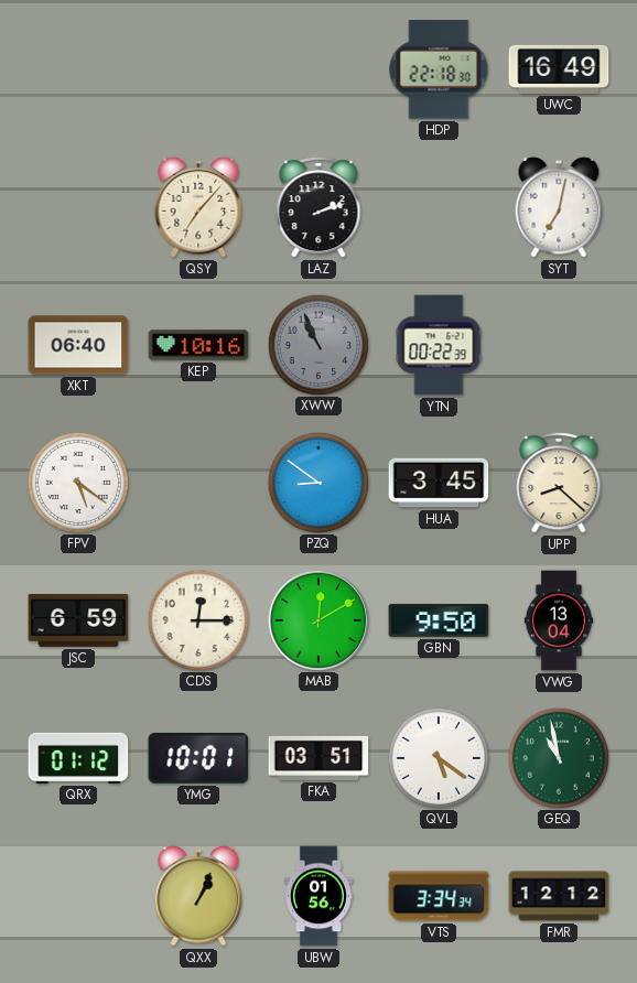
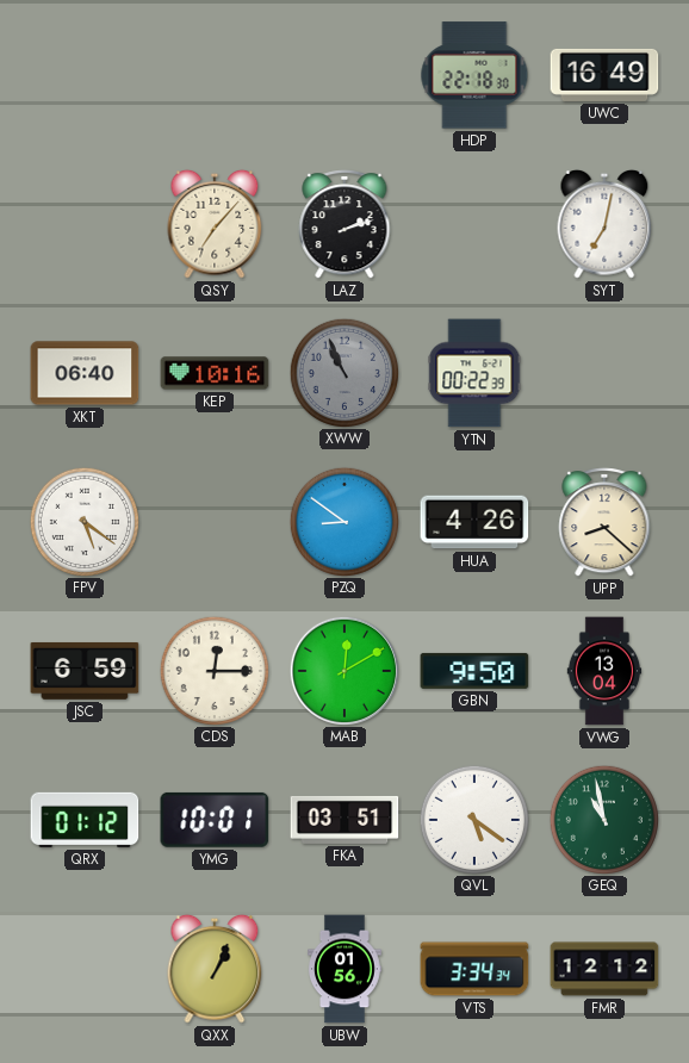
HUA: 3:45 -> 4:26 (474, 522)
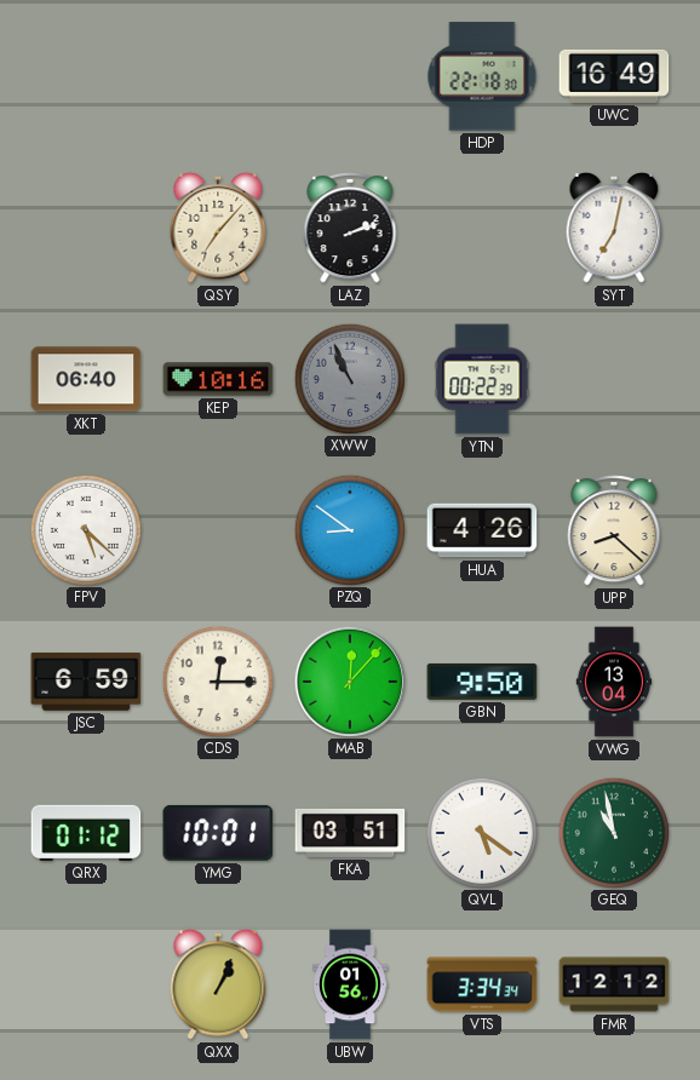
FPV: 5:21 -> 5:22 (85, 529)
MAB: 12:10 -> 12:07 (349, 680)
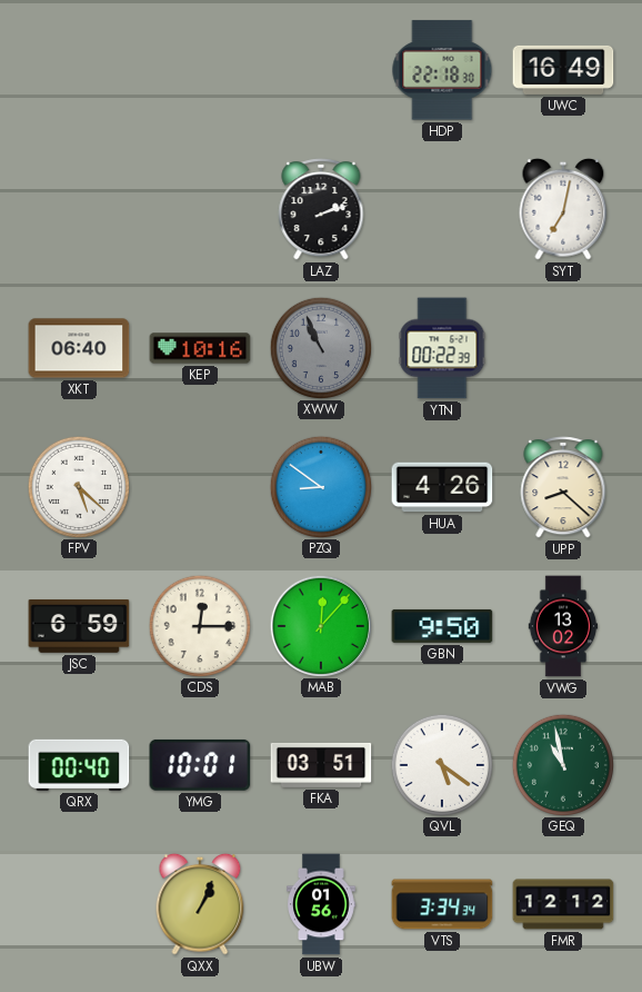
QSY: 7:07 -> none (218, 228)
VWG: 13:04 -> 13:02 (563, 626)
QRX: 01:12 -> 00:40 (79, 765)
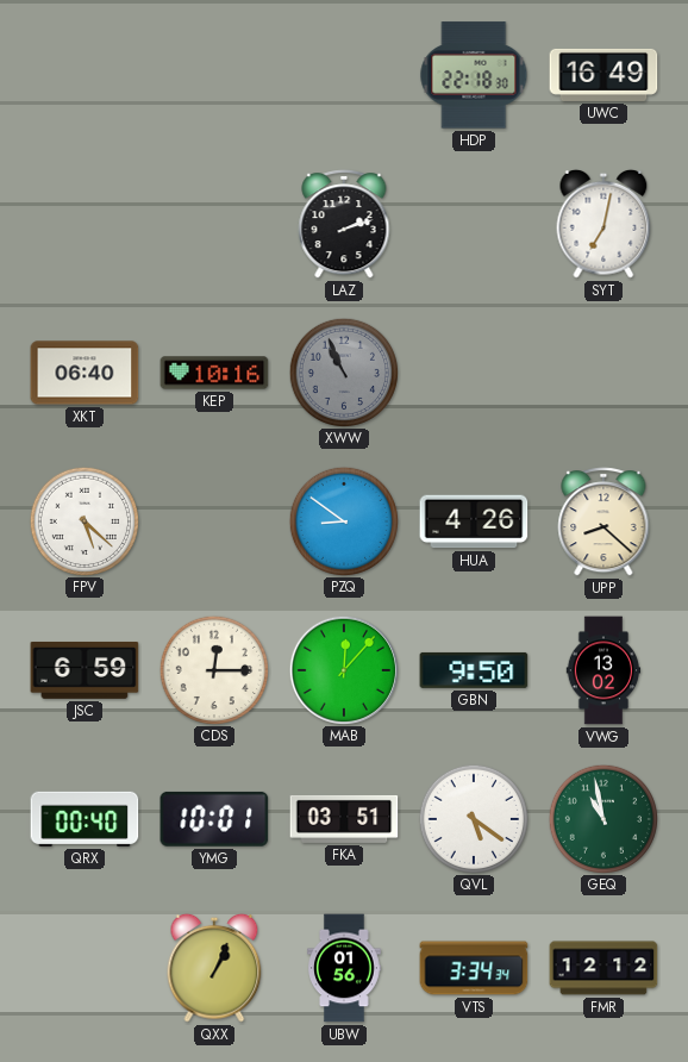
YTN: 00:22 -> none (442, 348)
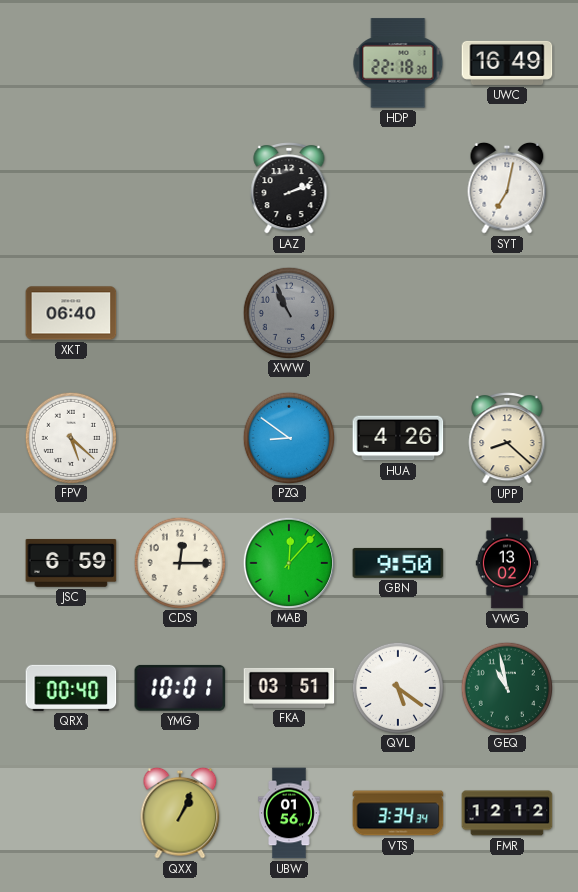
KEP: 10:16 -> none (214, 373)
